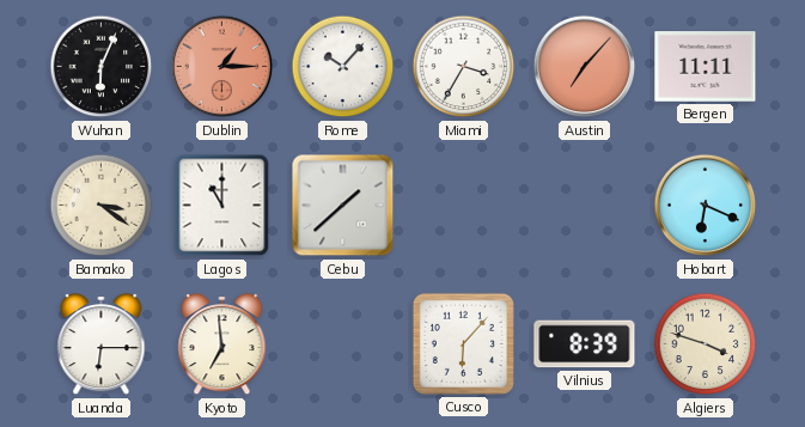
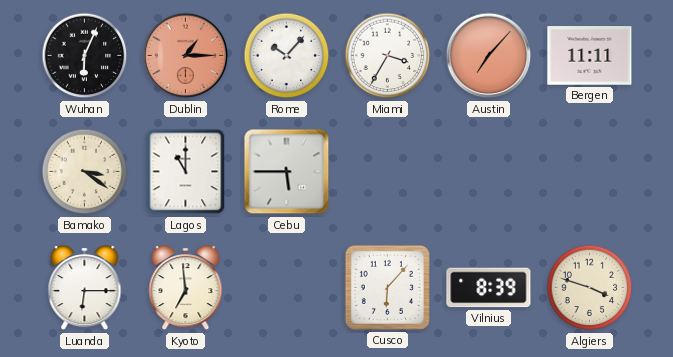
Cebu: 1:38 -> 5:45 (287, 172)
Hobart: 6:19 -> none (706, 206)
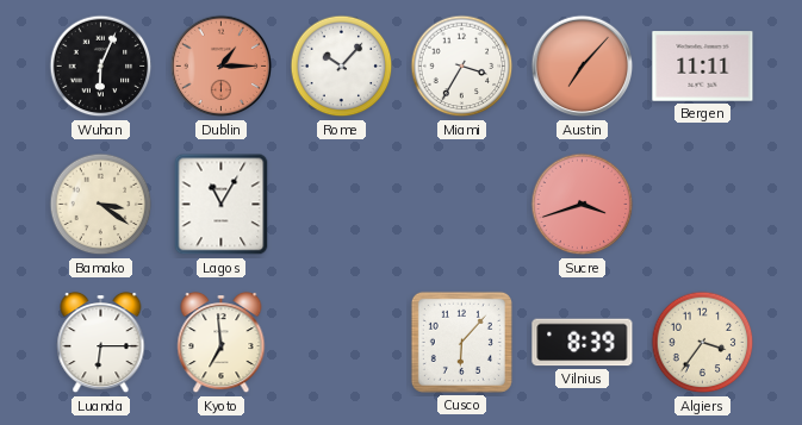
Lagos: 11:00 -> 11:05 (222, 205)
Cebu: 5:45 -> none (287, 172)
Sucre: none -> 3:42 (583, 205)
Algiers: 3:48 -> 3:36 (703, 343)
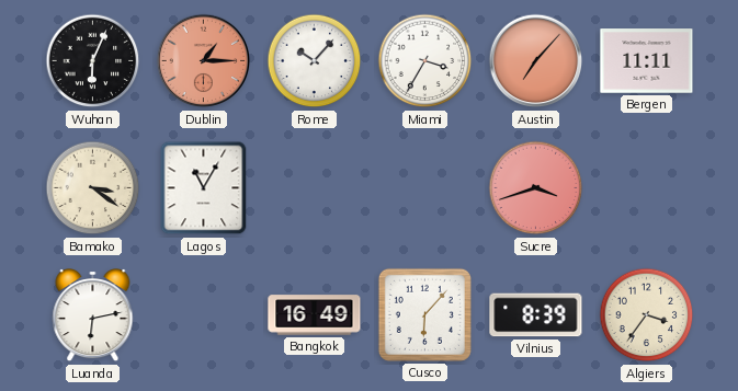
Luanda: 6:15 -> 6:13 (93, 317)
Kyoto: 6:59 -> none (222, 344)
Bangkok: none -> 16:49 (315, 315)
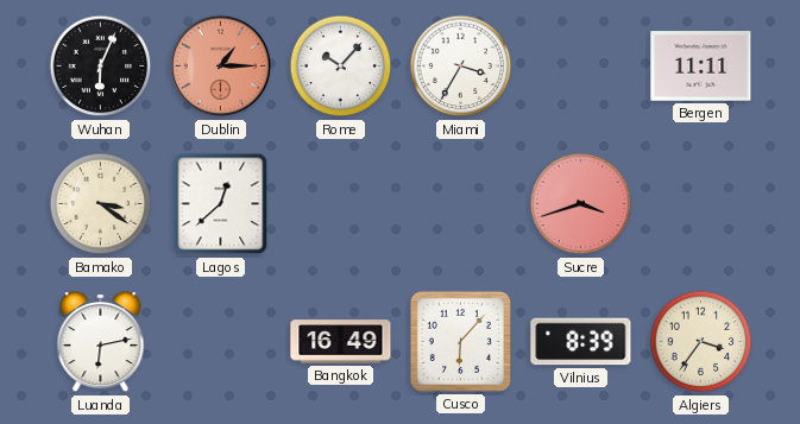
Austin: 7:07 -> none (536, 61)
Lagos: 11:05 -> 12:38 (221, 204)
